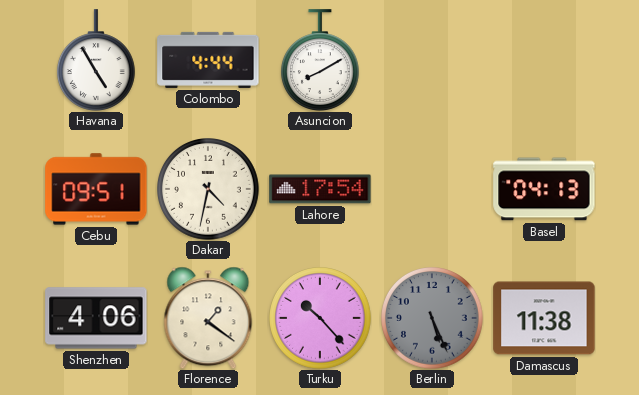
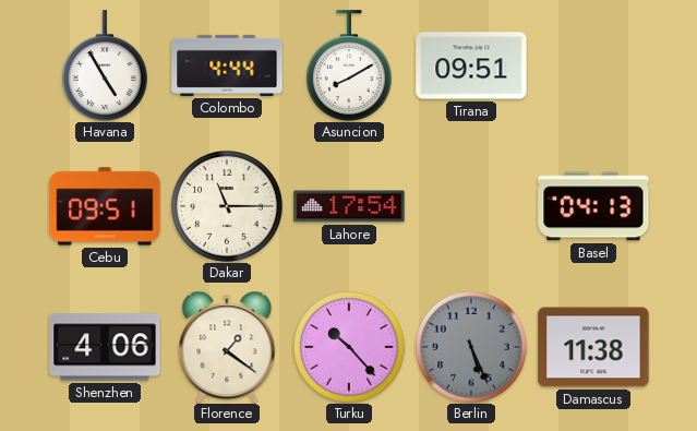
Tirana: none -> 09:51 (471, 65)
Dakar: 4:32 -> 11:15 (228, 207)
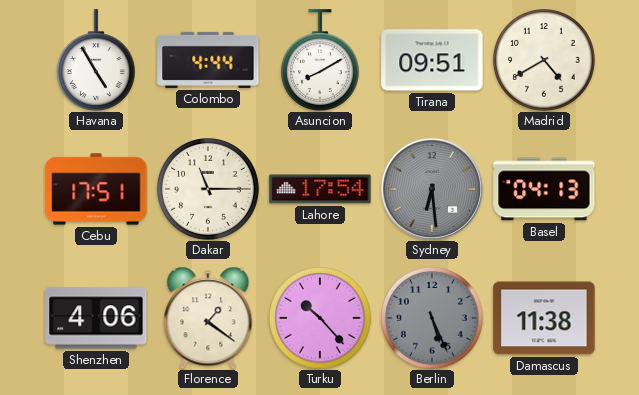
Madrid: none -> 4:40 (545, 61)
Cebu: 09:51 -> 17:51 (96, 189)
Sydney: none -> 6:29 (432, 189)
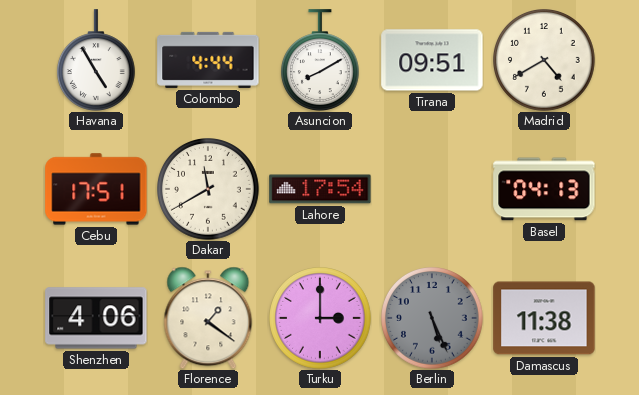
Dakar: 11:15 -> 11:40 (209, 190)
Sydney: 6:29 -> none (432, 189)
Turku: 10:23 -> 3:00 (321, 319)
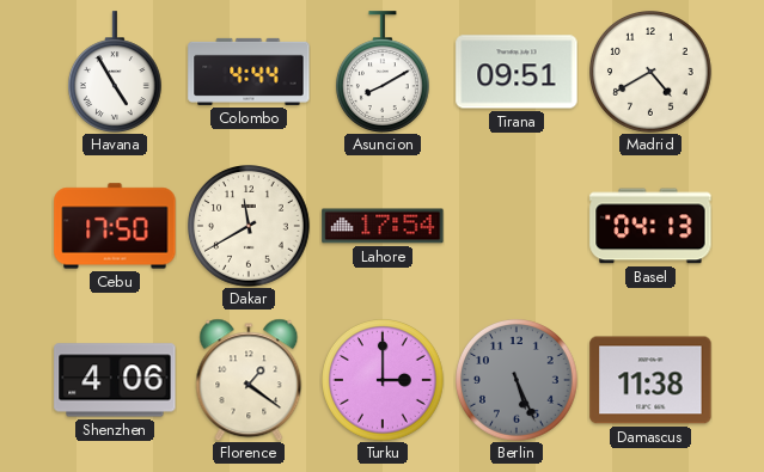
Cebu: 17:51 -> 17:50 (115, 226)
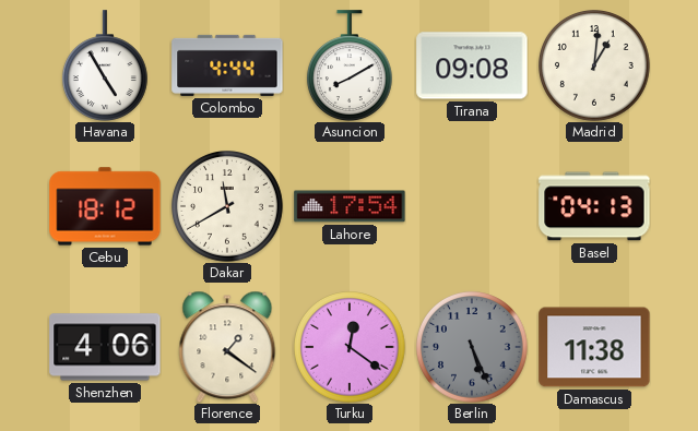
Tirana: 09:51 -> 09:08 (472, 65)
Madrid: 4:40 -> 1:01 (595, 67)
Cebu: 17:50 -> 18:12 (105, 206)
Turku: 3:00 -> 12:21 (351, 348)
